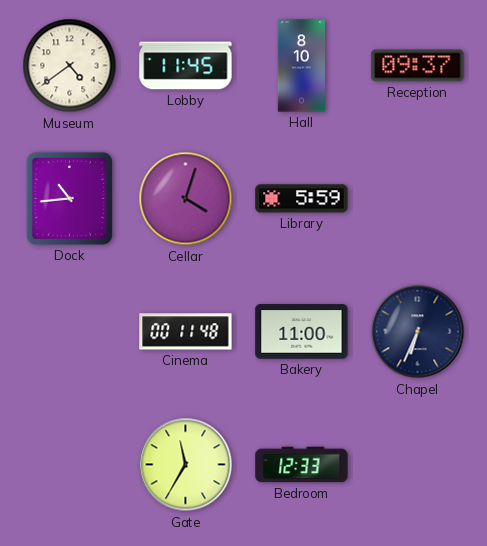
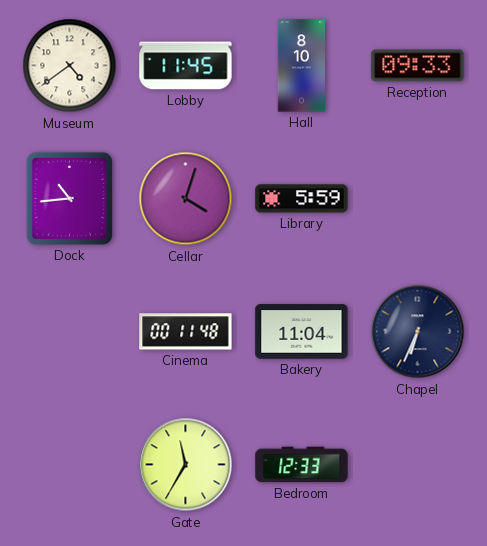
Reception: 09:37 -> 09:33 (418, 66)
Bakery: 11:00 -> 11:04 (302, 332)
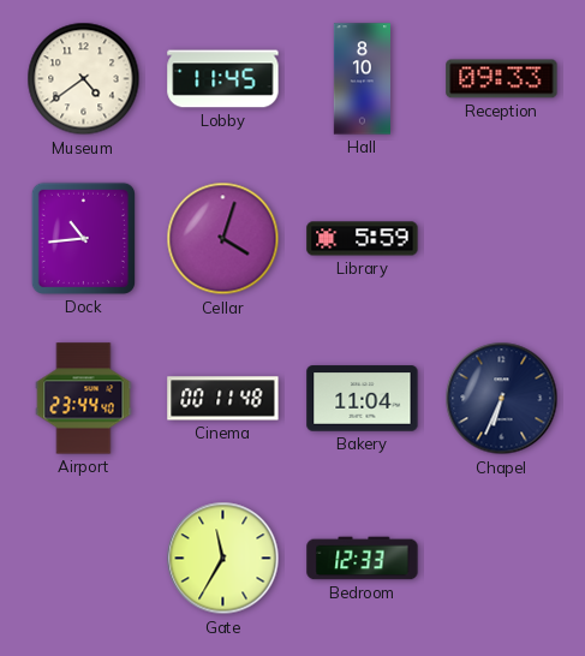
Airport: none -> 23:44 (84, 399)
